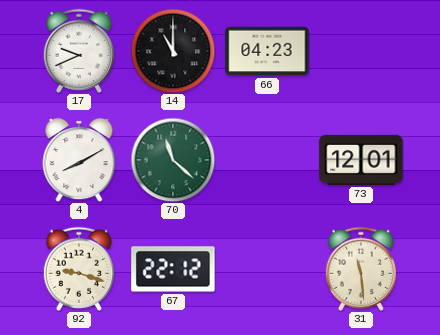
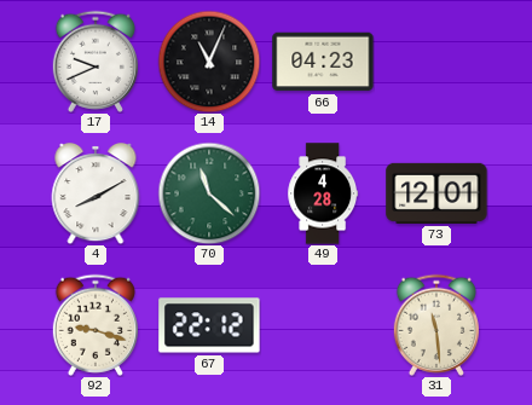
14: 11:00 -> 11:04 (209, 62)
49: none -> 4:28 (323, 193)
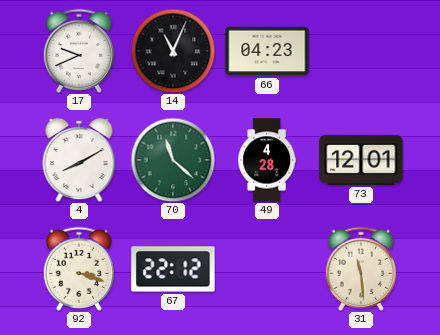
92: 9:18 -> 3:18 (79, 269)
